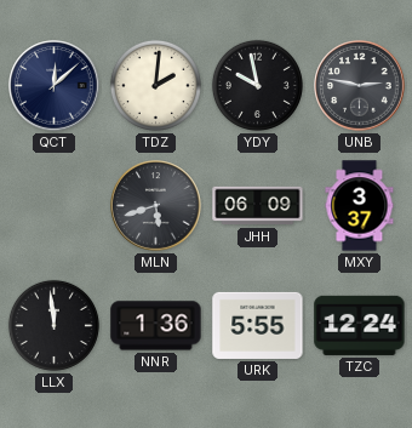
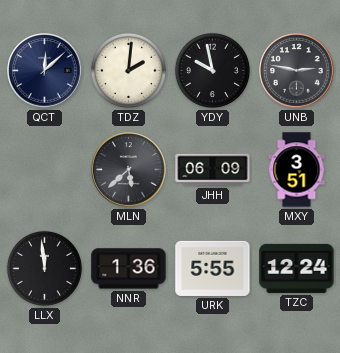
MLN: 5:42 -> 5:38 (129, 170)
MXY: 3:37 -> 3:51 (297, 170)
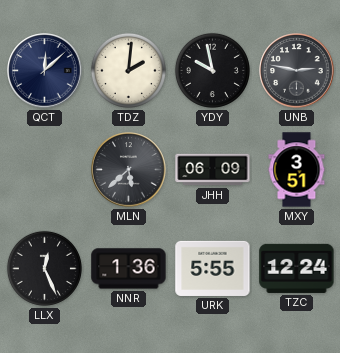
LLX: 11:59 -> 12:26 (44, 268)
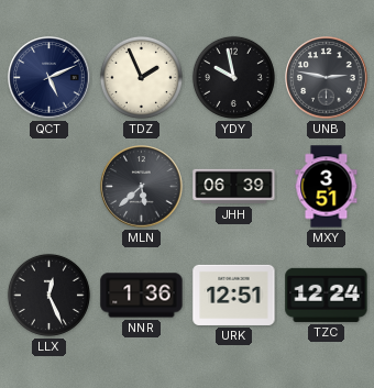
QCT: 12:08 -> 5:11 (50, 78)
TDZ: 2:01 -> 1:56 (141, 77)
JHH: 06:09 -> 06:39 (234, 187)
URK: 5:55 -> 12:51 (234, 295)
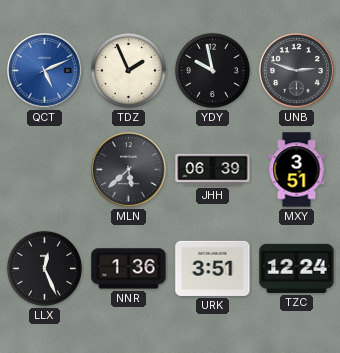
QCT dial: navy -> blue (45, 71)
UNB: 2:47 -> 2:48 (297, 71)
URK: 12:51 -> 3:51 (213, 268)
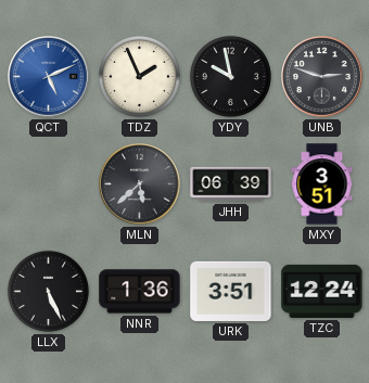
LLX: 12:26 -> 5:26 (48, 291)
